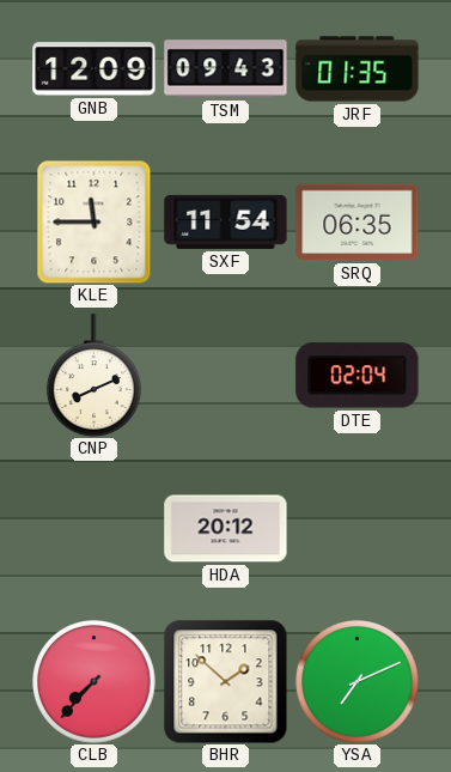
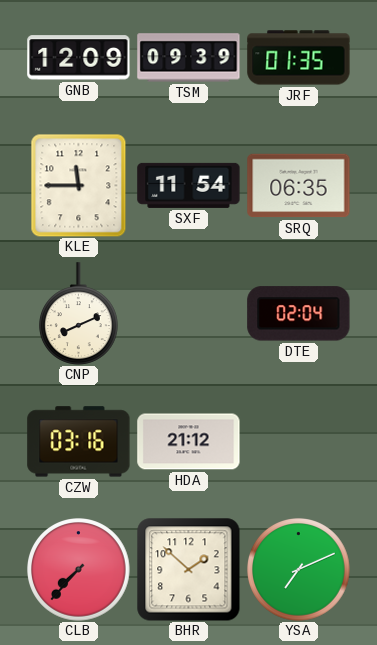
TSM: 09:43 -> 09:39 (189, 58)
CZW: none -> 03:16 (79, 442)
HDA: 20:12 -> 21:12 (189, 442)
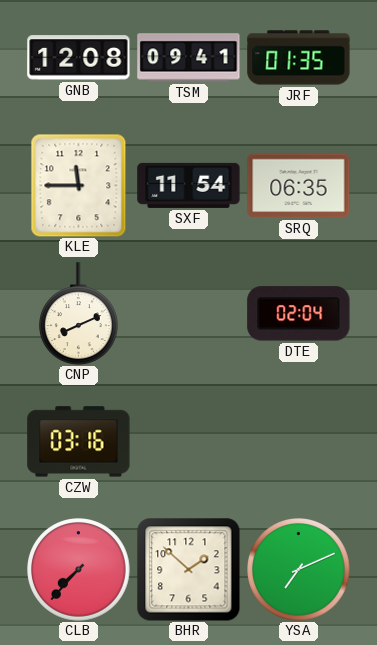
GNB: 12:09 -> 12:08 (79, 58)
TSM: 09:39 -> 09:41 (189, 58)
HDA: 21:12 -> none (189, 442)
